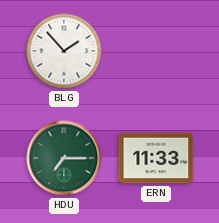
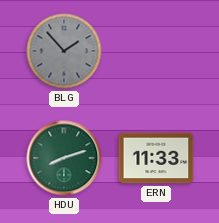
BLG dial: white -> grey (64, 51)
HDU: 7:15 -> 8:12 (64, 158)
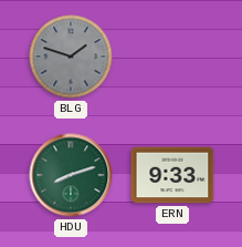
BLG: 1:53 -> 1:48 (71, 56)
ERN: 11:33 -> 9:33 (172, 175)
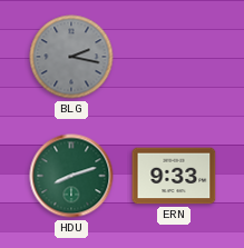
BLG: 1:48 -> 2:17 (71, 57)
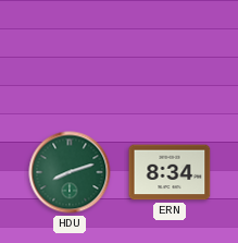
BLG: 2:17 -> none (71, 57)
ERN: 9:33 -> 8:34 (170, 172)
